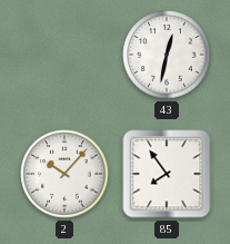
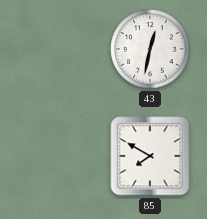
2: 10:07 -> none (64, 174)
85: 7:54 -> 7:50 (150, 156)
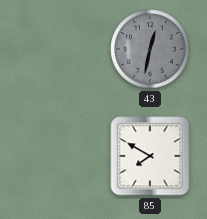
43 dial: white -> grey (150, 49)
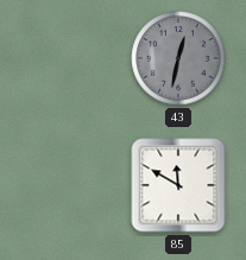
85: 7:50 -> 11:50 (178, 185)
